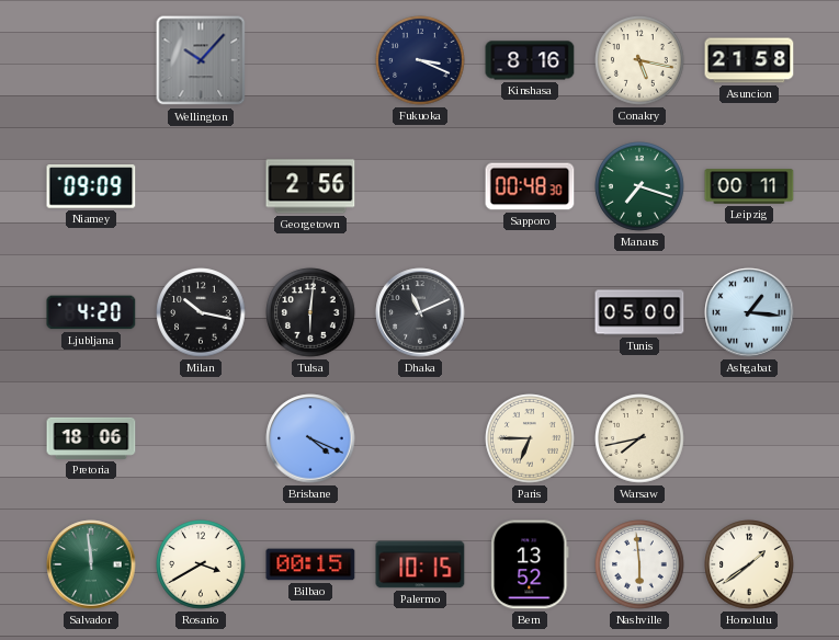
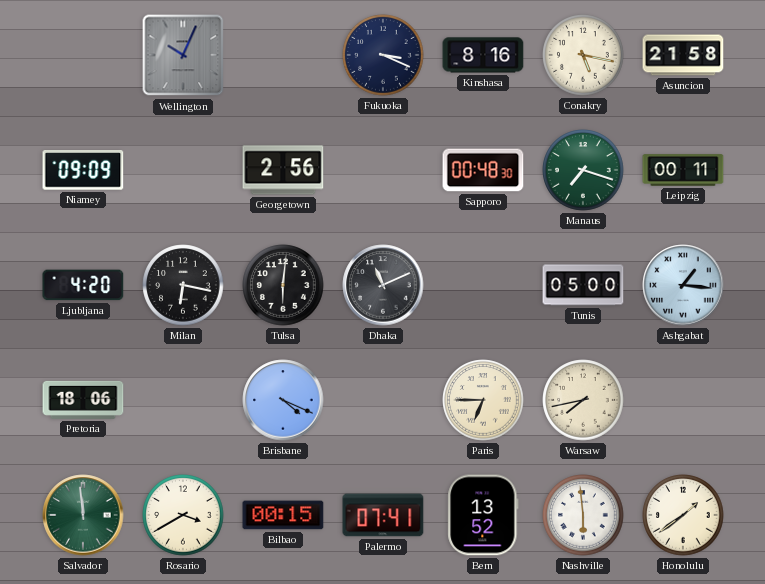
Wellington: 10:07 -> 10:04 (183, 55)
Milan: 10:17 -> 6:17 (183, 285)
Palermo: 10:15 -> 07:41 (383, 515)
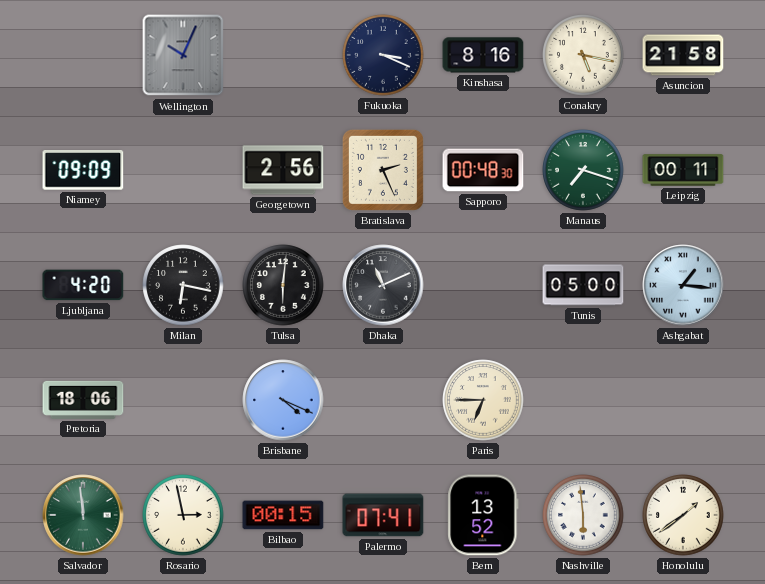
Bratislava: none -> 2:26 (383, 170)
Warsaw: 7:43 -> none (583, 400)
Rosario: 3:40 -> 2:58 (183, 515)
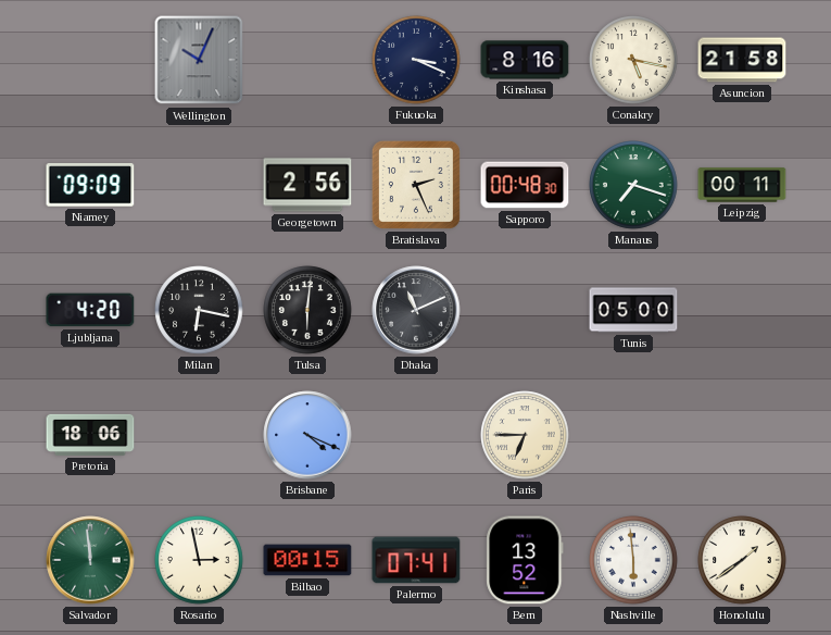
Ashgabat: 1:16 -> none (683, 285)
